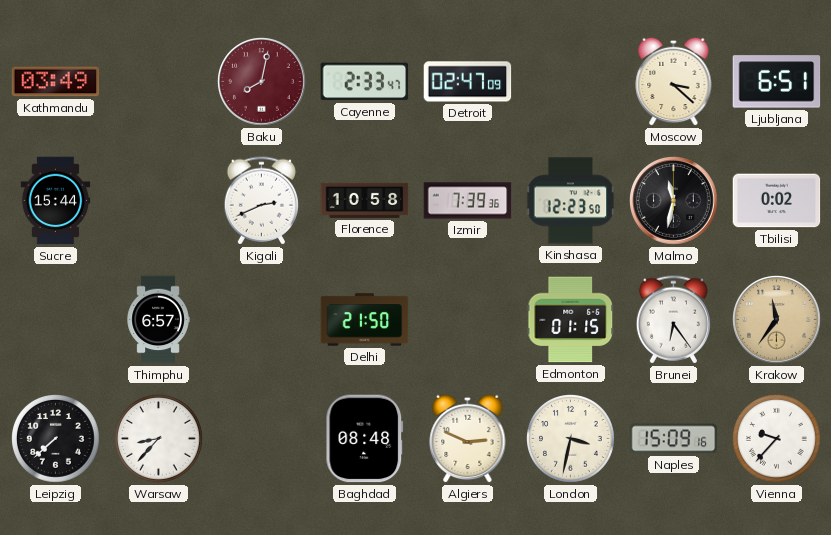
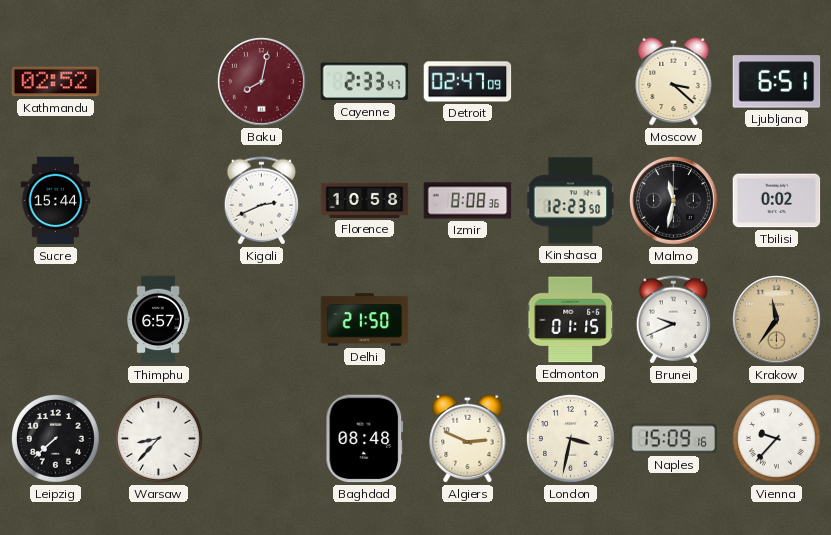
Kathmandu: 03:49 -> 02:52 (56, 82)
Izmir: 7:39 -> 8:08 (468, 201)
Brunei: 6:24 -> 9:41 (673, 320)
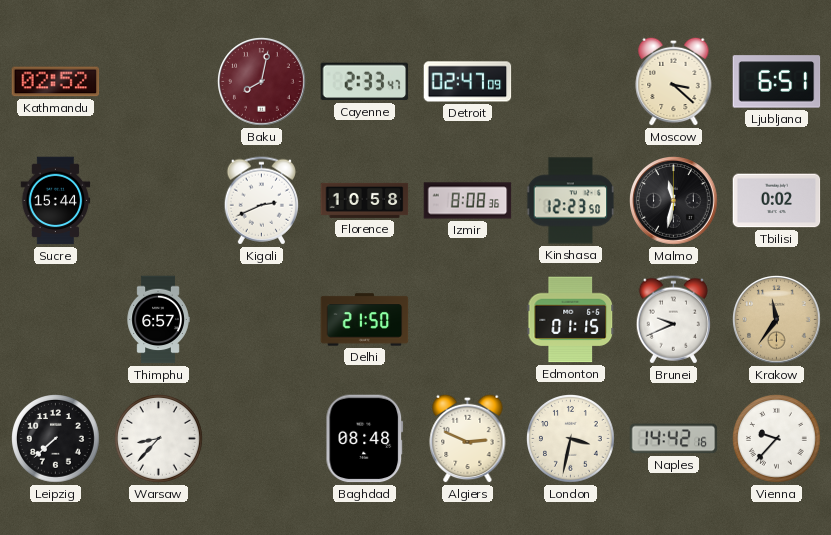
Naples: 15:09 -> 14:42 (674, 439)
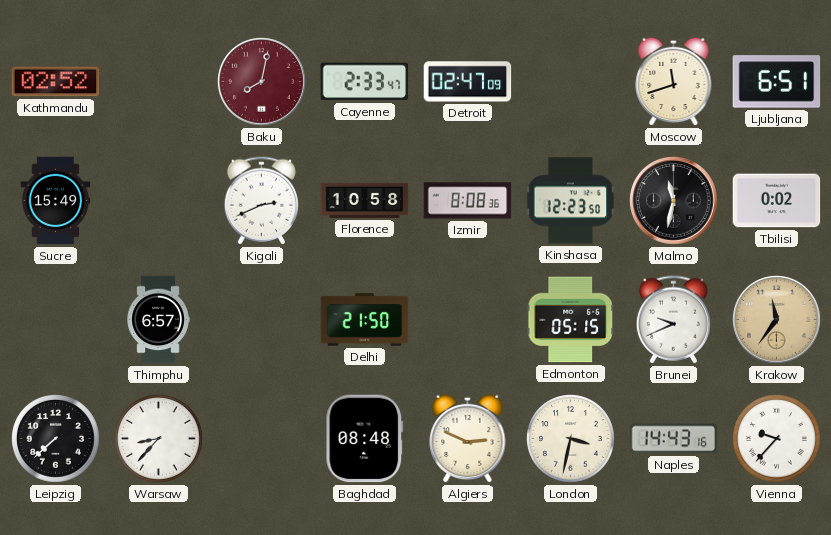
Moscow: 3:22 -> 11:42 (674, 81)
Sucre: 15:44 -> 15:49 (56, 201)
Edmonton: 01:15 -> 05:15 (571, 320)
Naples: 14:42 -> 14:43 (674, 439)
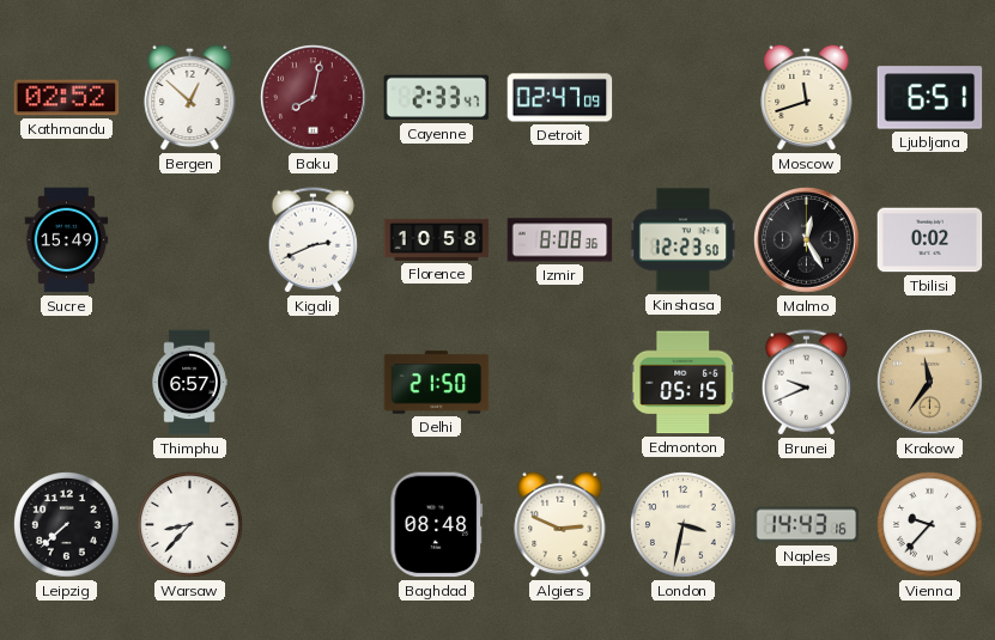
Bergen: none -> 12:52 (190, 97)
Malmo: 11:32 -> 12:25 (807, 240)
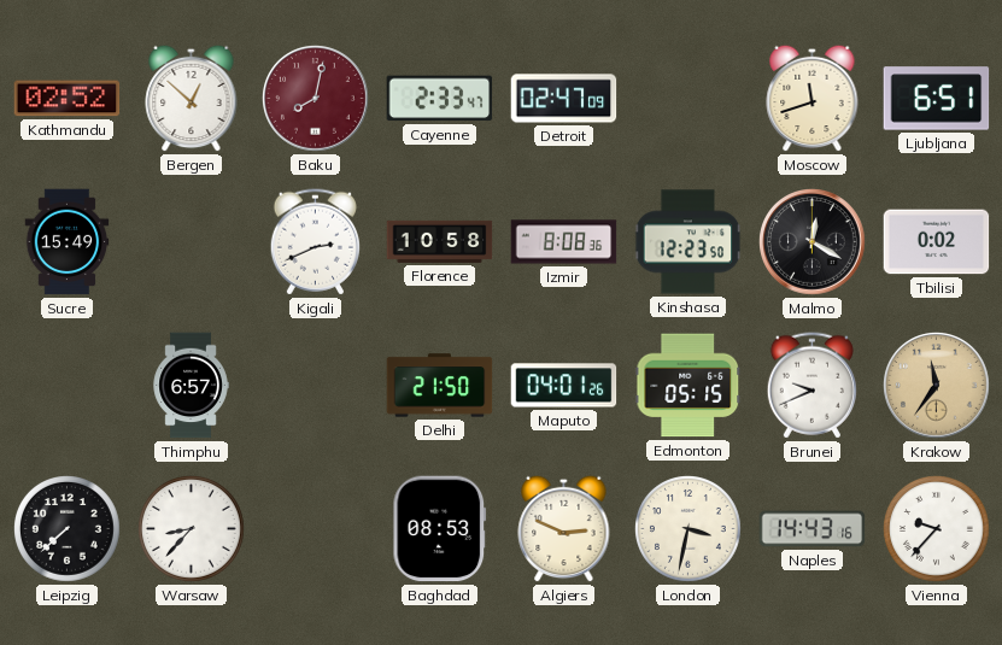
Malmo: 12:25 -> 12:20 (813, 242)
Maputo: none -> 04:01 (564, 386)
Baghdad: 08:48 -> 08:53 (440, 529)
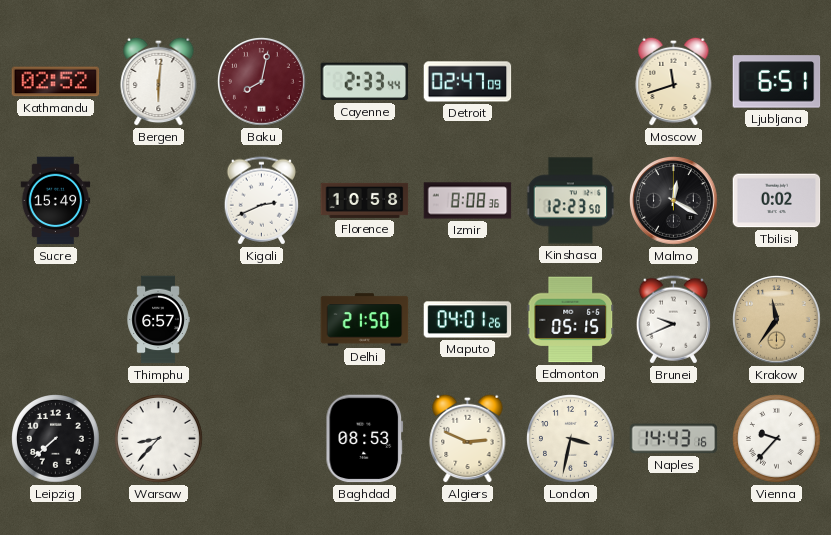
Bergen: 12:52 -> 6:01 (159, 81)
Cayenne: 2:33:47 -> 2:33:44 (365, 82)
